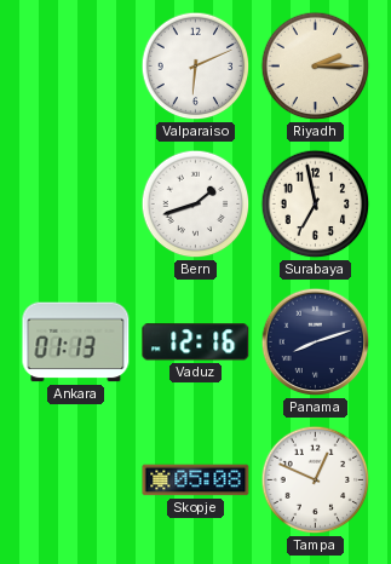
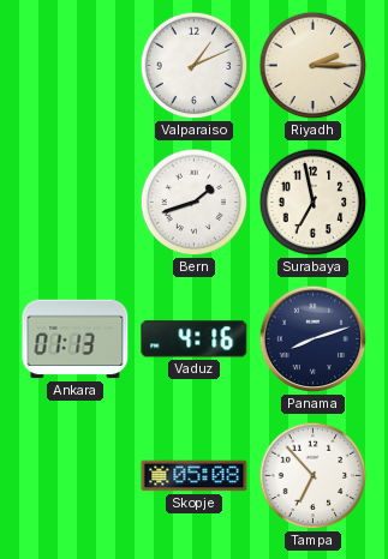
Valparaiso: 6:11 -> 1:11 (195, 66)
Vaduz: 12:16 -> 4:16 (195, 339)
Tampa: 12:49 -> 6:53 (314, 476)
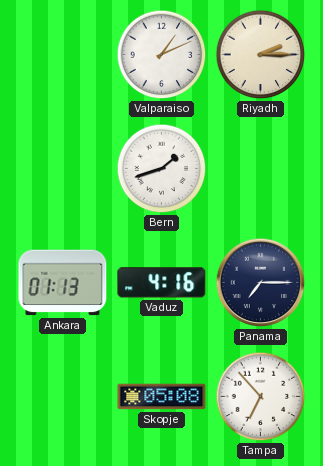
Surabaya: 6:58 -> none (314, 203)
Panama: 8:12 -> 7:15 (261, 283)
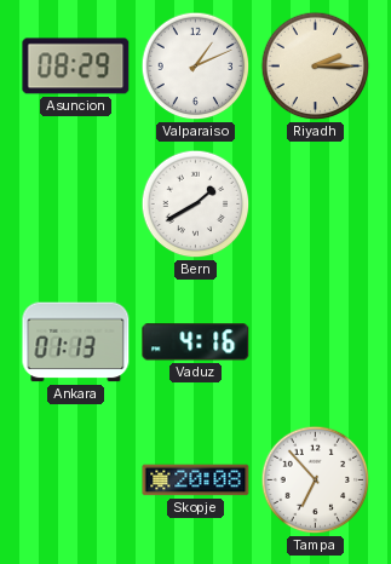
Asuncion: none -> 08:29 (76, 67)
Bern: 1:42 -> 1:40 (196, 205)
Panama: 7:15 -> none (261, 283)
Skopje: 05:08 -> 20:08 (196, 480)
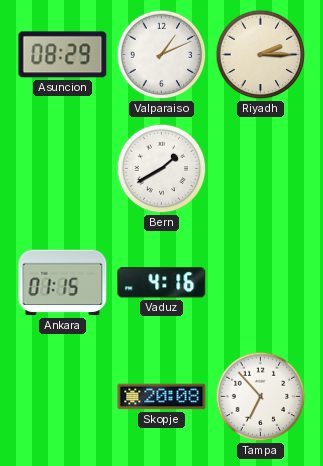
Ankara: 01:13 -> 01:15 (63, 283)
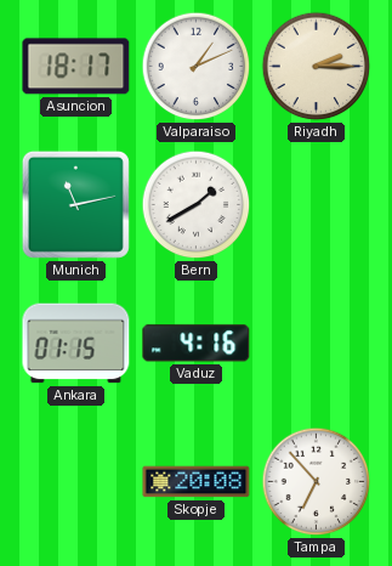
Asuncion: 08:29 -> 18:17 (76, 67)
Munich: none -> 11:13 (75, 204)
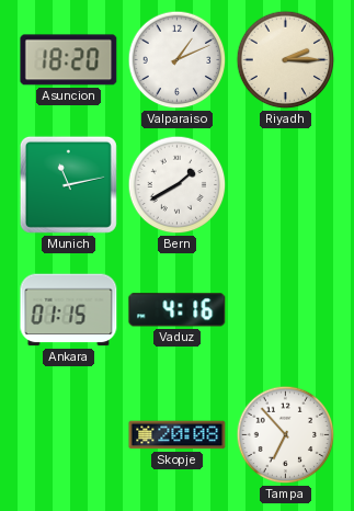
Asuncion: 18:17 -> 18:20 (69, 60)
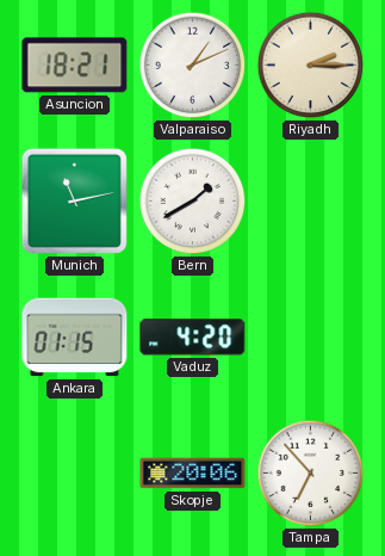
Asuncion: 18:20 -> 18:21 (75, 66)
Vaduz: 4:16 -> 4:20 (193, 338)
Skopje: 20:08 -> 20:06 (193, 474)
